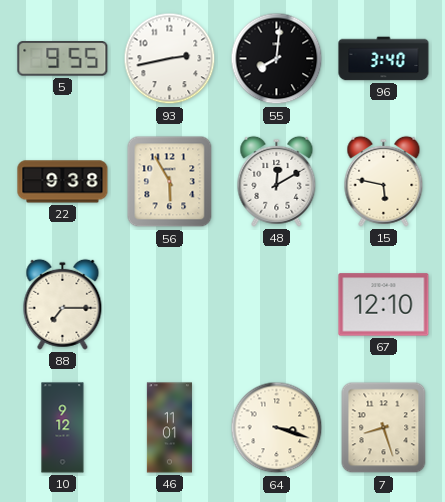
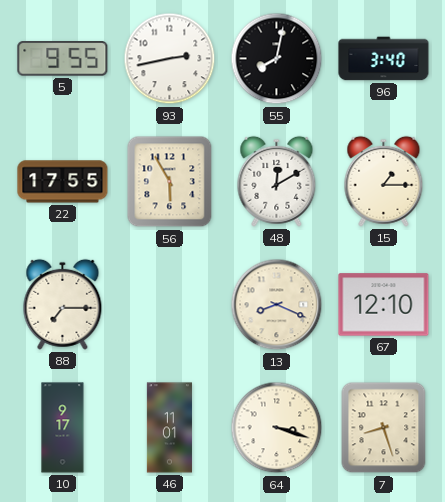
55: 8:01 -> 8:02 (277, 59)
22: 9:38 -> 17:55 (63, 182)
15: 5:47 -> 1:15 (384, 181)
13: none -> 8:19 (277, 305)
10: 9:12 -> 9:17 (63, 428)
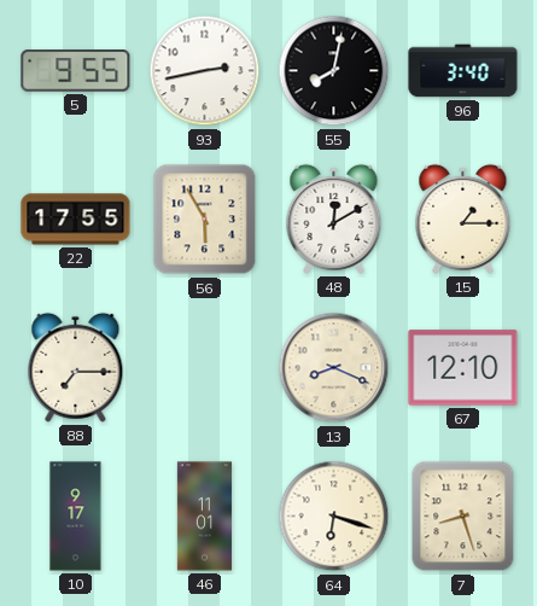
64: 3:18 -> 6:18 (334, 517)
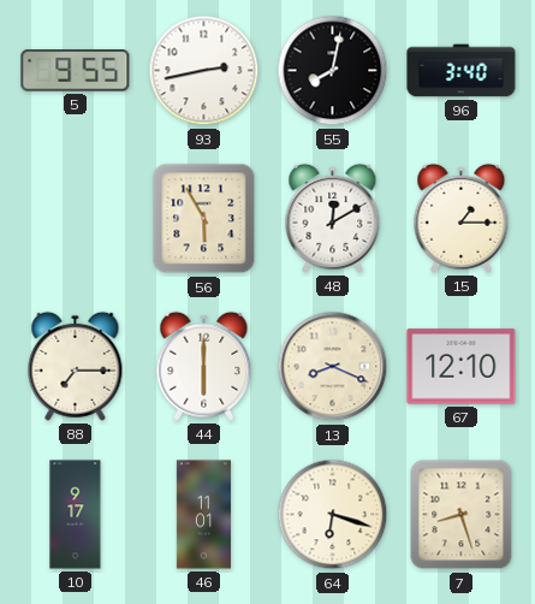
22: 17:55 -> none (76, 220)
44: none -> 6:00 (204, 366)
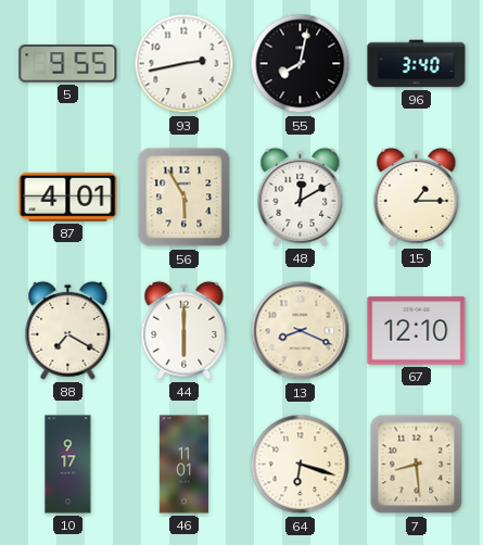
87: none -> 4:01 (68, 197)
88: 7:15 -> 7:20 (68, 330)
7: 8:27 -> 8:29 (417, 465)
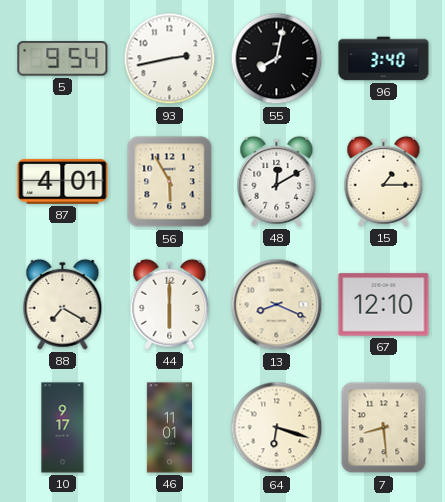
5: 9:55 -> 9:54 (63, 59)
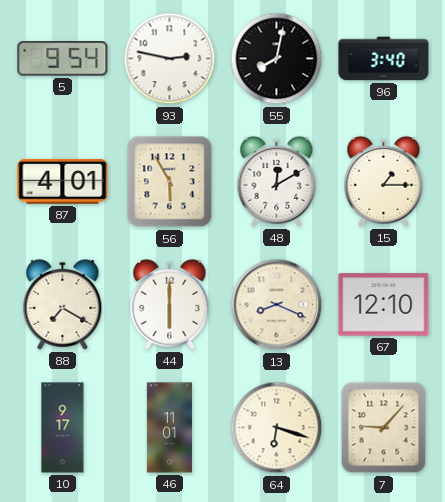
93: 2:43 -> 2:47 (170, 59)
7: 8:29 -> 9:07 (384, 428)
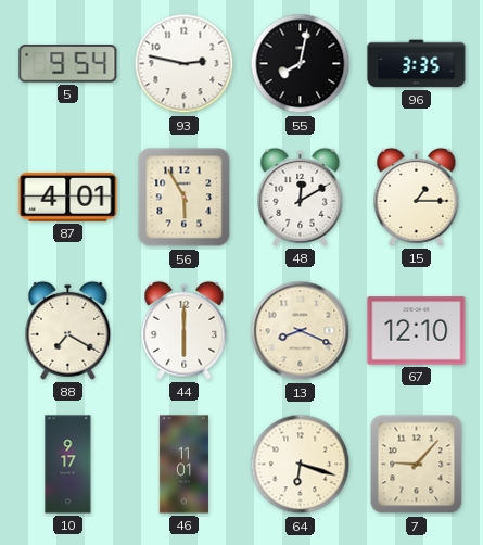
96: 3:40 -> 3:35 (417, 64)
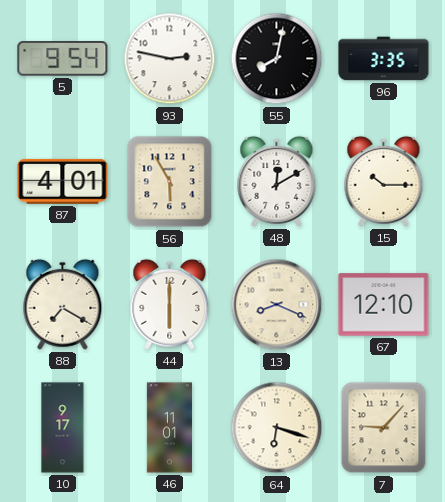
15: 1:15 -> 10:15 (384, 181)
